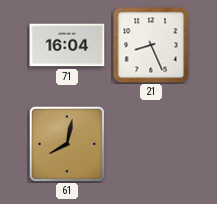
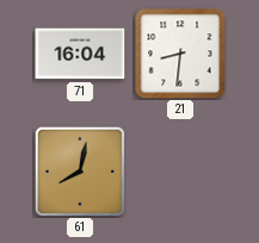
21: 8:26 -> 8:31 (180, 54)
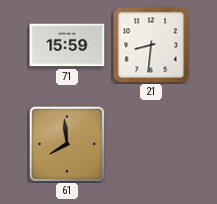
71: 16:04 -> 15:59 (67, 45)
61: 8:02 -> 7:59 (67, 144)
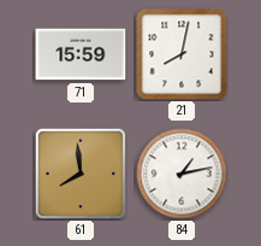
21: 8:31 -> 8:02 (182, 54)
84: none -> 1:13 (182, 174)
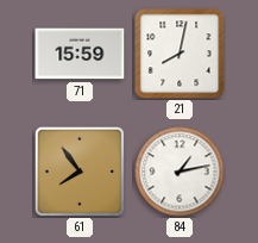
61: 7:59 -> 7:54 (80, 172)
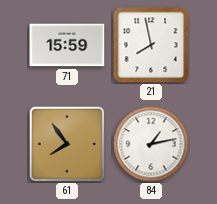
21: 8:02 -> 7:58 (151, 45)
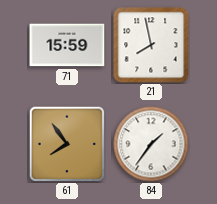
84: 1:13 -> 1:36 (151, 144)
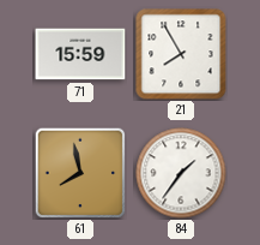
21: 7:58 -> 7:55 (181, 54)
61: 7:54 -> 7:58 (80, 173)
